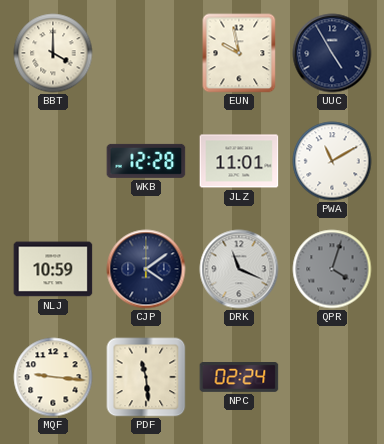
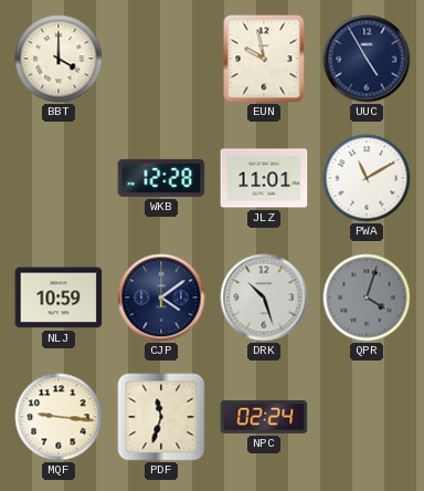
DRK: 11:19 -> 10:27 (264, 297)
PDF: 11:29 -> 11:33 (161, 417)
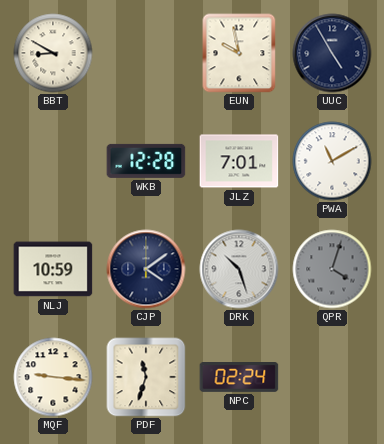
BBT: 4:00 -> 8:50 (53, 53)
JLZ: 11:01 -> 7:01 (239, 161)
